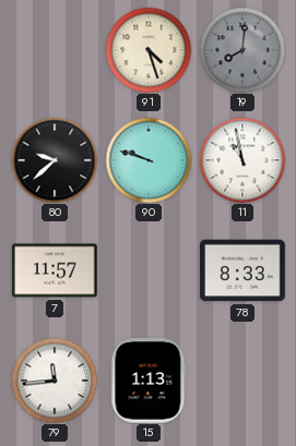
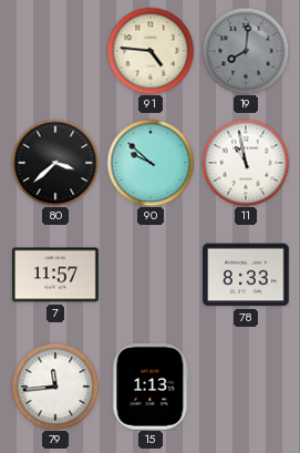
91: 4:27 -> 4:46 (151, 51)
80: 9:38 -> 3:38 (55, 163)
90: 9:48 -> 9:52 (151, 163)
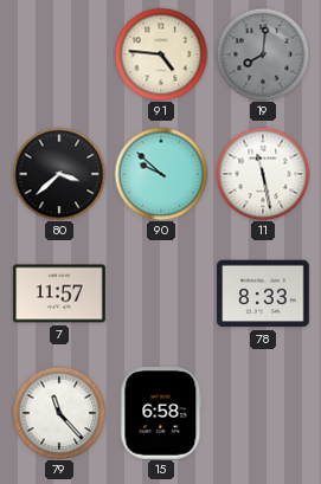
11: 10:58 -> 11:28 (263, 174)
79: 11:44 -> 11:23 (59, 413)
15: 1:13 -> 6:58 (161, 413)
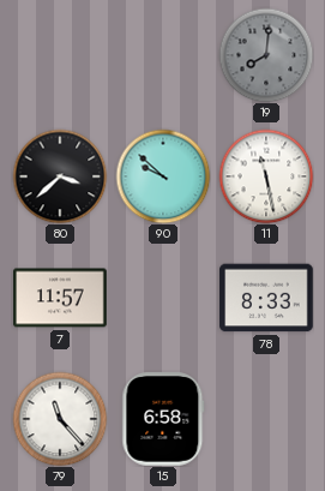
91: 4:46 -> none (161, 54)
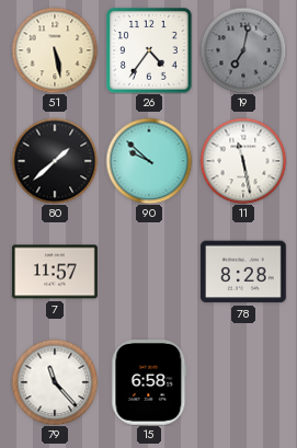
51: none -> 5:28 (55, 50)
26: none -> 4:36 (149, 50)
19: 8:01 -> 7:02 (243, 50)
80: 3:38 -> 1:38 (55, 161)
78: 8:33 -> 8:28 (243, 272)
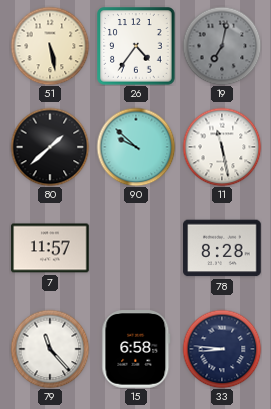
33: none -> 8:46 (222, 349)
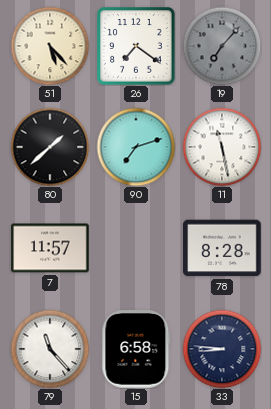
51: 5:28 -> 5:23 (50, 46)
26: 4:36 -> 7:21 (136, 46)
19: 7:02 -> 7:07 (222, 46)
90: 9:52 -> 7:12 (136, 147)
